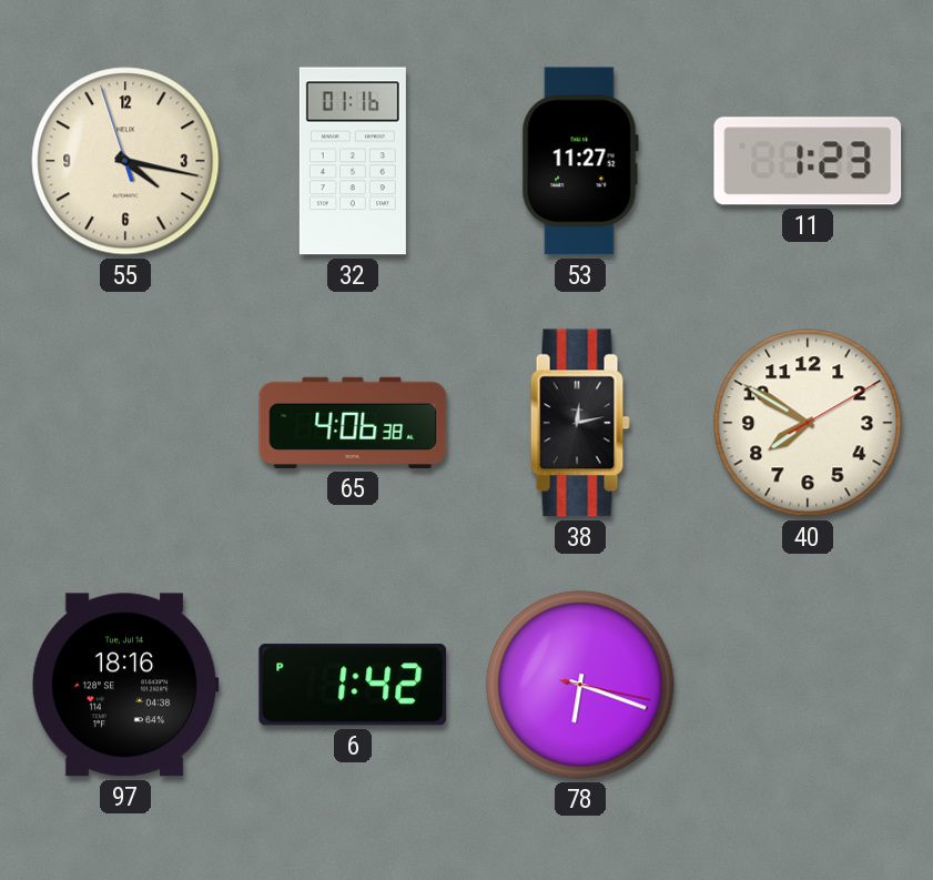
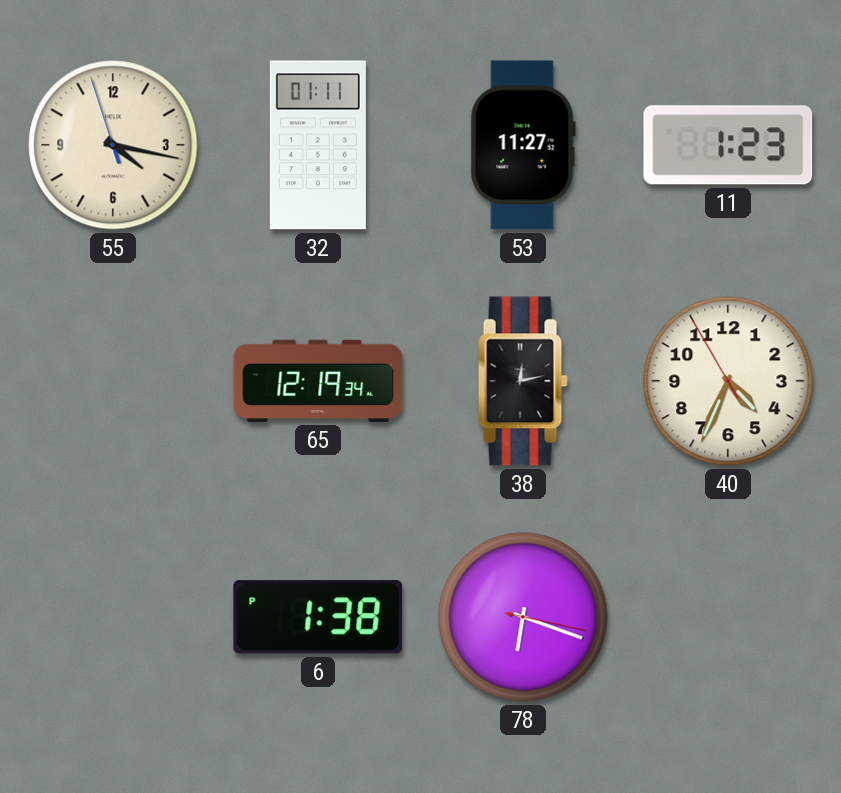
32: 01:16 -> 01:11 (318, 145)
65: 4:06 -> 12:19 (318, 381)
40: 7:50 -> 4:33 (728, 381)
97: 18:16 -> none (125, 685)
6: 1:42 -> 1:38 (318, 617)
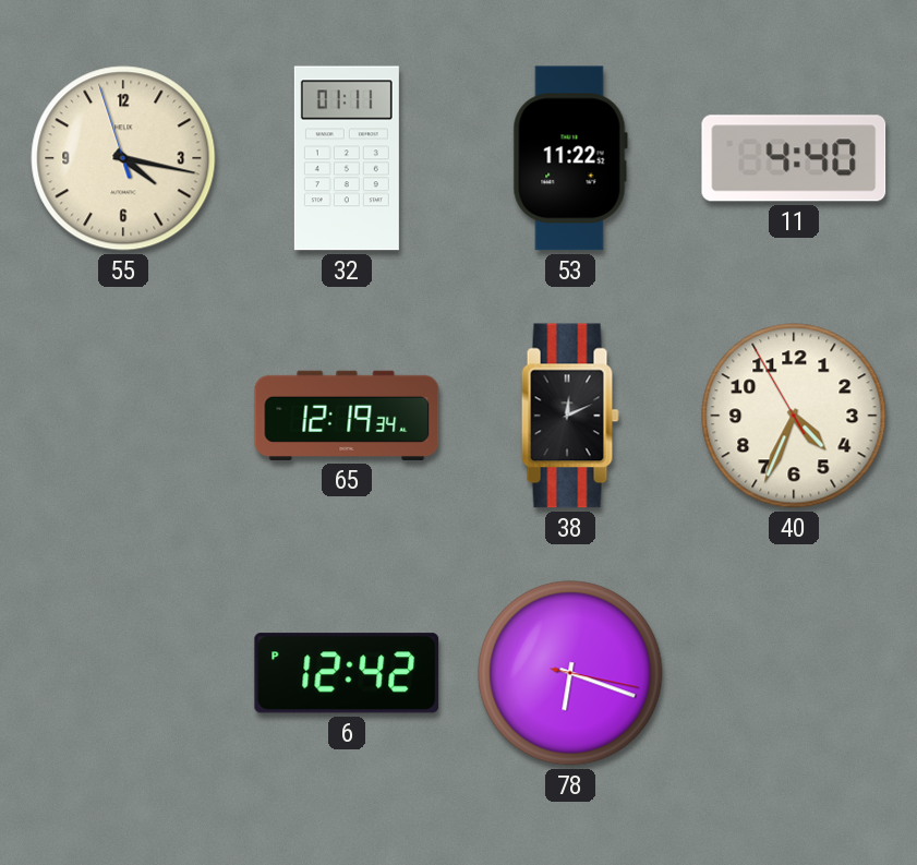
53: 11:27 -> 11:22 (570, 158)
11: 1:23 -> 4:40 (794, 158)
38: 12:13 -> 12:11 (570, 416)
6: 1:38 -> 12:42 (347, 673)
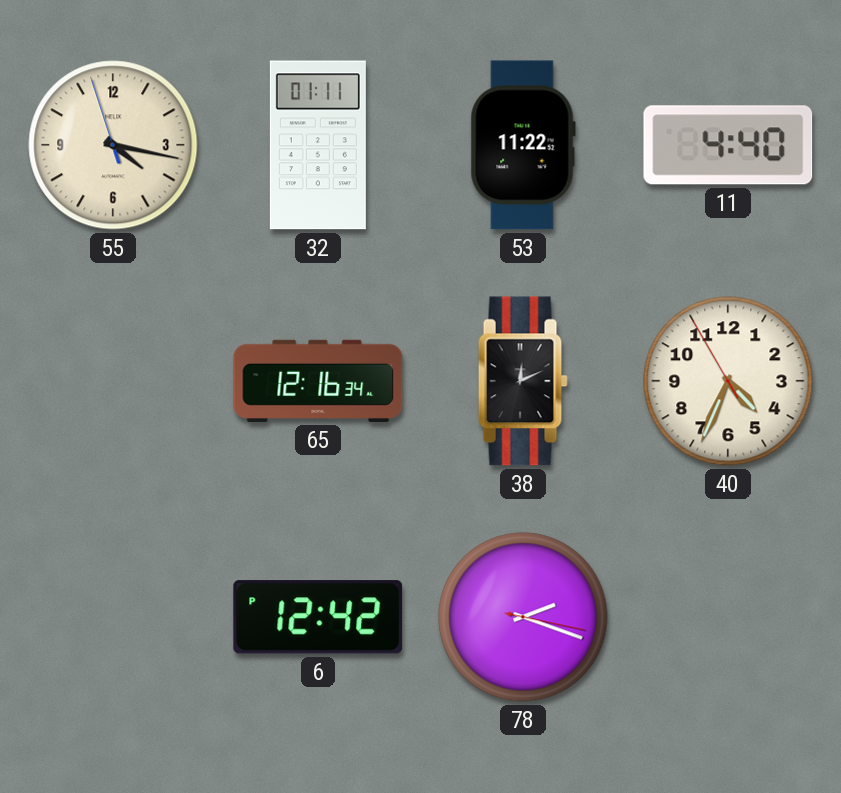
65: 12:19 -> 12:16 (318, 381)
78: 6:18 -> 2:18 (523, 617)
